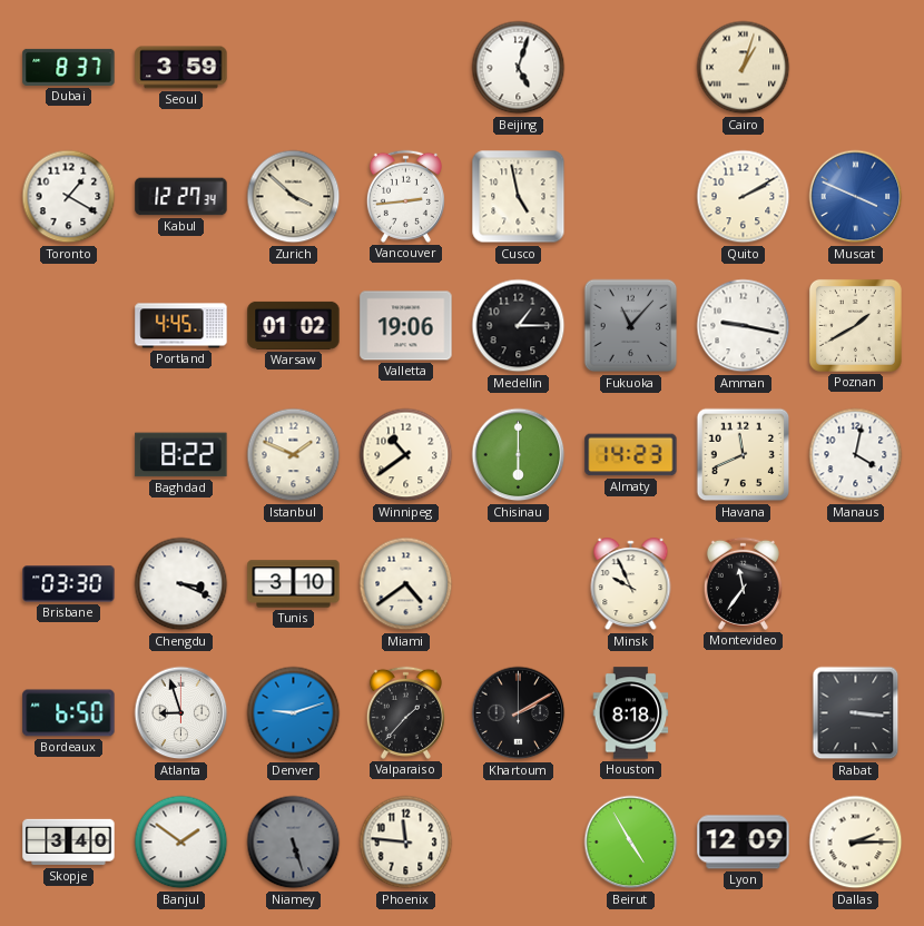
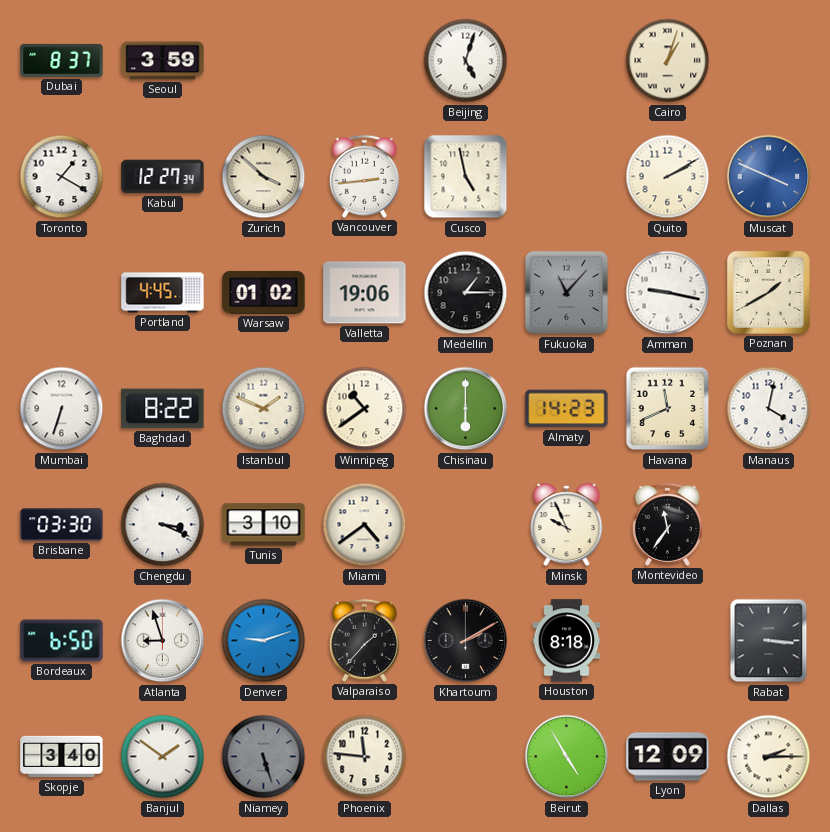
Mumbai: none -> 6:33 (62, 409)
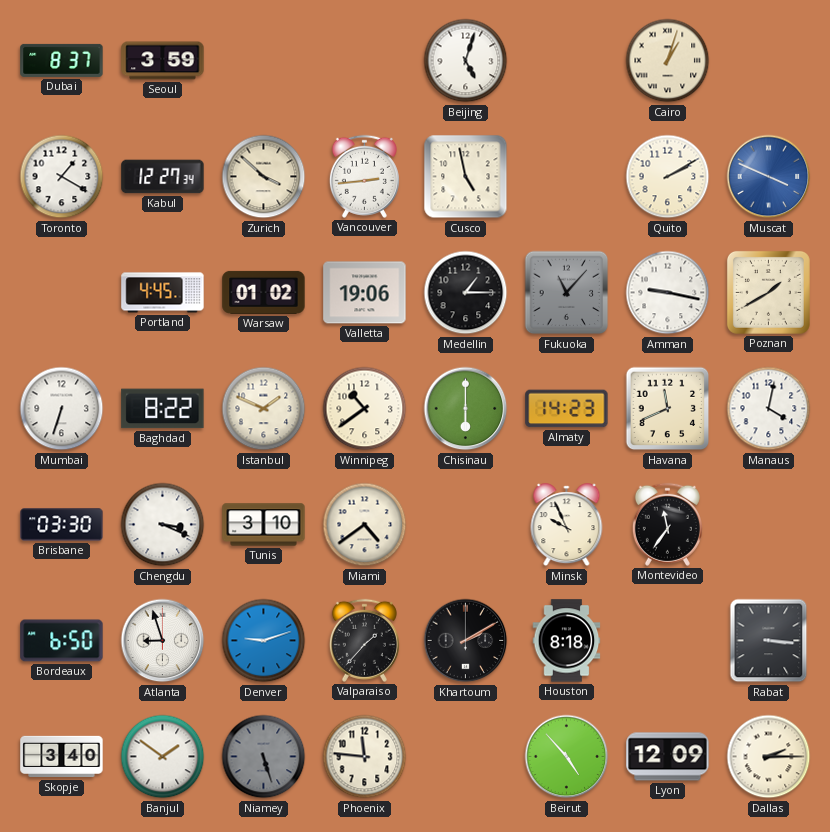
Beirut: 4:55 -> 4:53 (567, 757)
